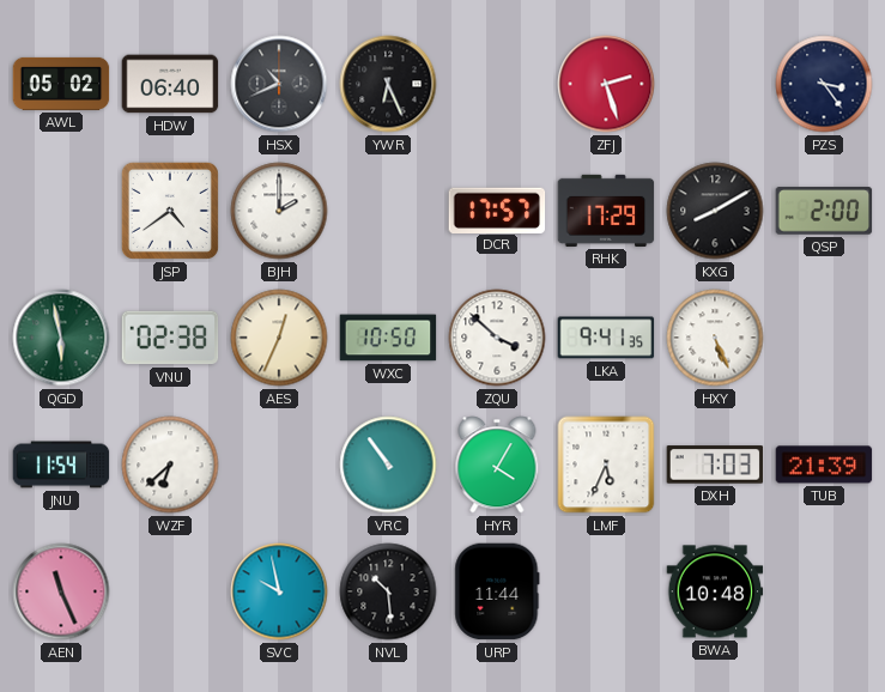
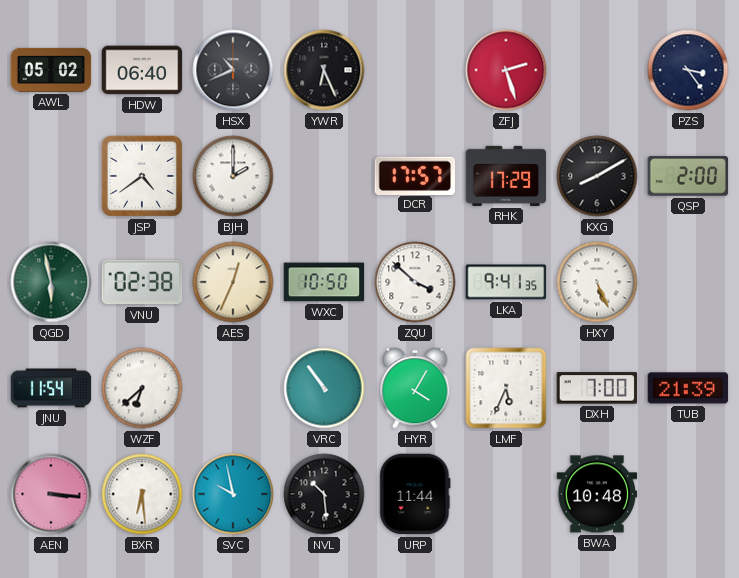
DXH: 7:03 -> 7:00 (597, 388)
AEN: 11:26 -> 3:16 (51, 494)
BXR: none -> 6:29 (142, 494)
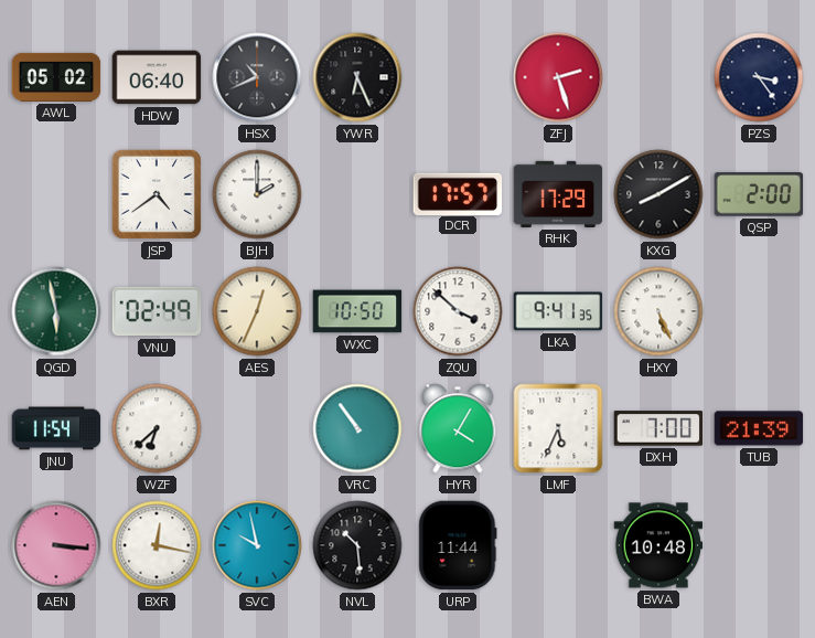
VNU: 02:38 -> 02:49 (157, 311)
BXR: 6:29 -> 12:17 (157, 545)
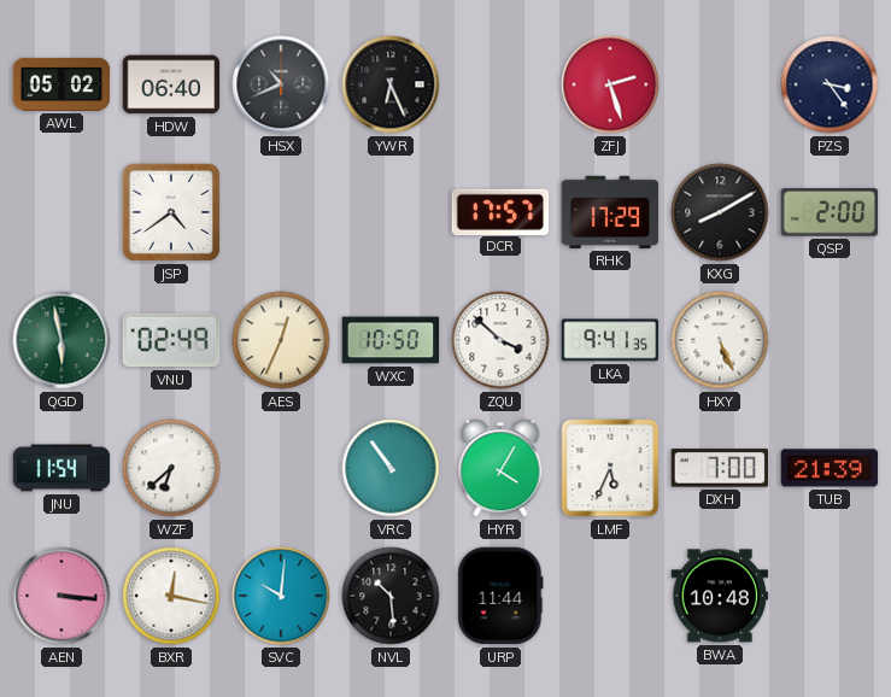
BJH: 2:00 -> none (257, 194)
SVC: 9:58 -> 10:01 (281, 596)
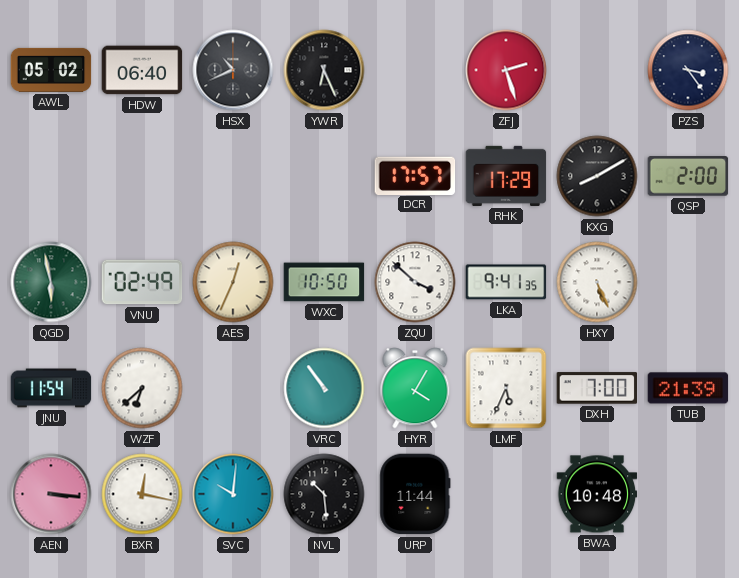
JSP: 4:39 -> none (171, 212)
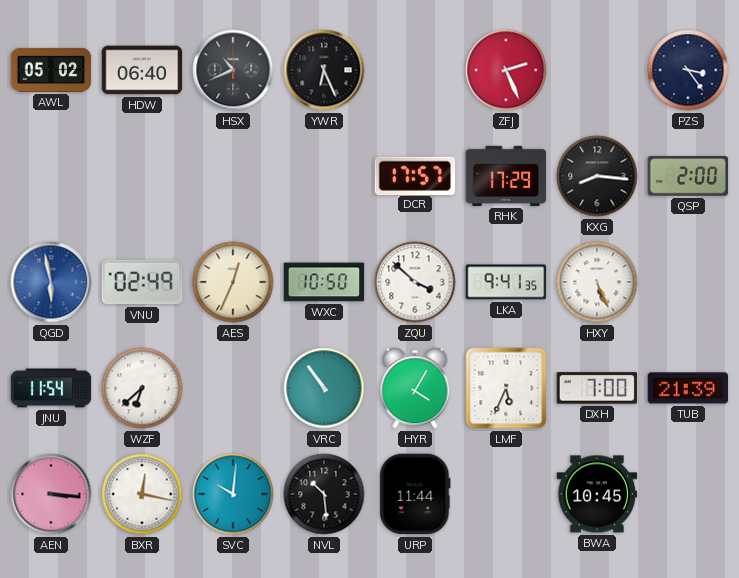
ZFJ: 2:27 -> 2:26 (506, 70)
KXG: 8:10 -> 8:16 (597, 176)
QGD dial: green -> blue (51, 282)
BWA: 10:48 -> 10:45 (597, 494)
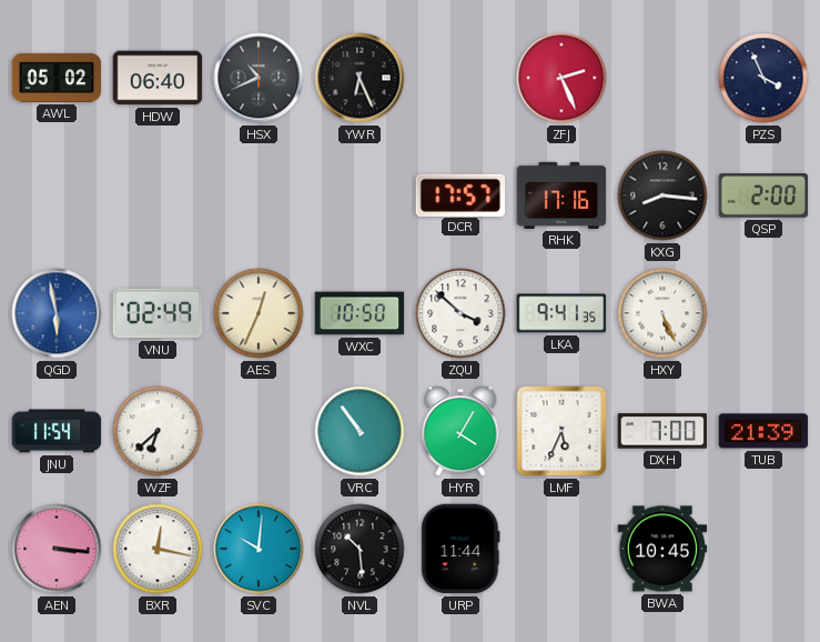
PZS: 3:24 -> 3:56 (763, 78)
RHK: 17:29 -> 17:16 (561, 195)
